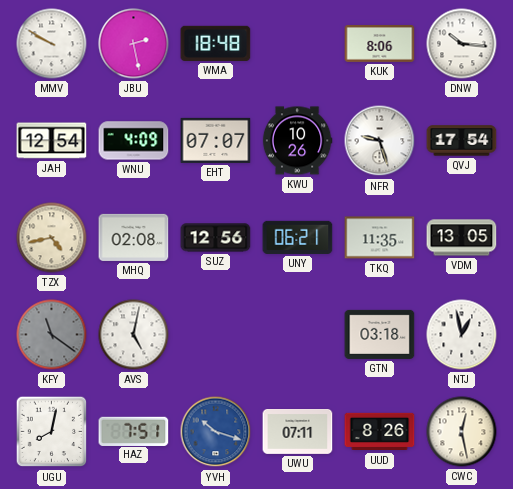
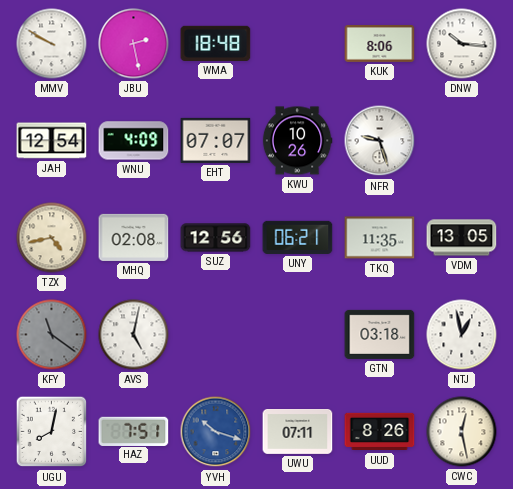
QVJ: 17:54 -> none (462, 141)
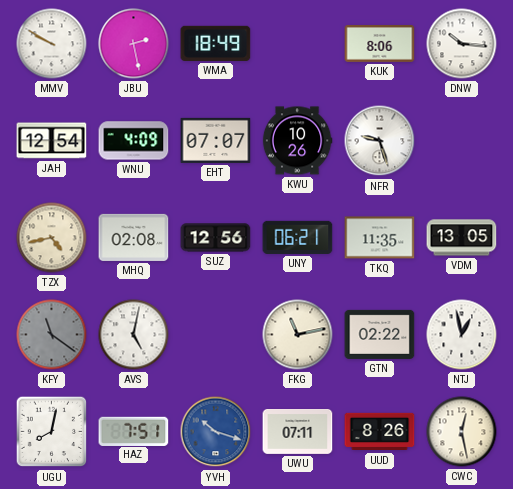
WMA: 18:48 -> 18:49 (216, 43)
FKG: none -> 11:13 (298, 335)
GTN: 03:18 -> 02:22 (380, 334)
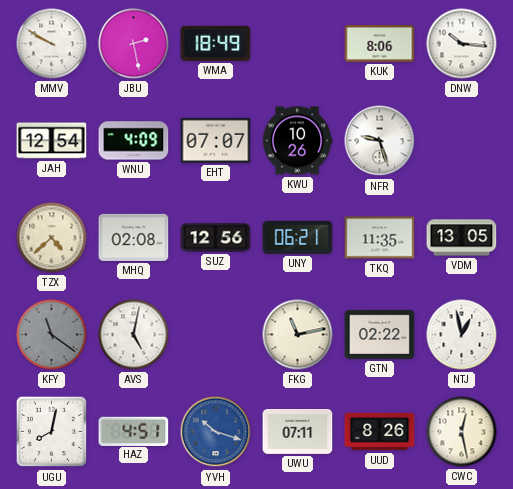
TZX: 4:43 -> 4:38 (52, 238)
HAZ: 7:51 -> 4:51 (134, 431)
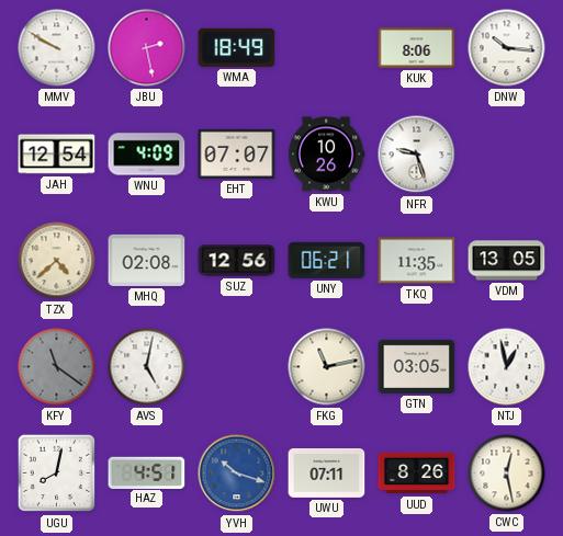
GTN: 02:22 -> 03:05 (417, 366)
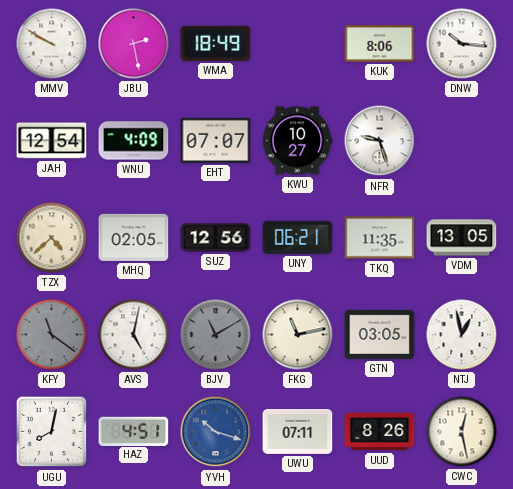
KWU: 10:26 -> 10:27 (297, 141)
MHQ: 02:08 -> 02:05 (134, 237)
BJV: none -> 11:10 (216, 335)
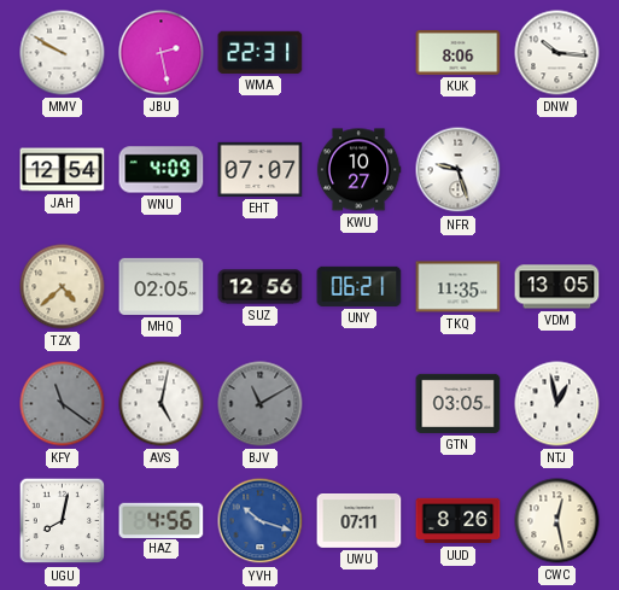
WMA: 18:49 -> 22:31 (261, 52)
FKG: 11:13 -> none (298, 335)
HAZ: 4:51 -> 4:56 (162, 520)
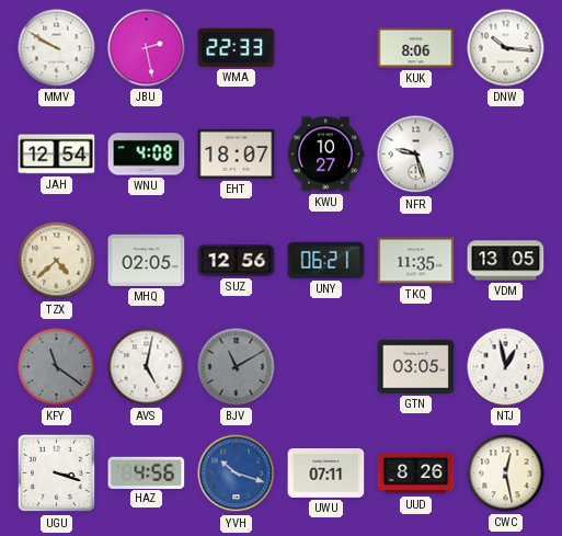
WMA: 22:31 -> 22:33 (237, 47)
WNU: 4:09 -> 4:08 (147, 155)
EHT: 07:07 -> 18:07 (237, 153)
UGU: 8:02 -> 3:18 (57, 474)
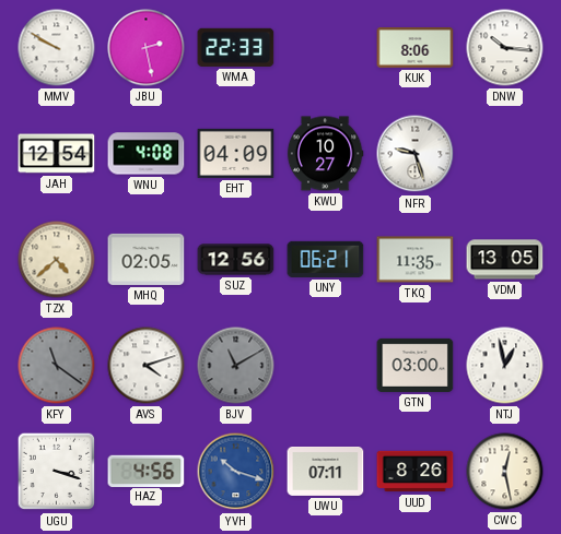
EHT: 18:07 -> 04:09 (236, 153)
AVS: 5:02 -> 4:12 (147, 366)
GTN: 03:05 -> 03:00 (416, 365)
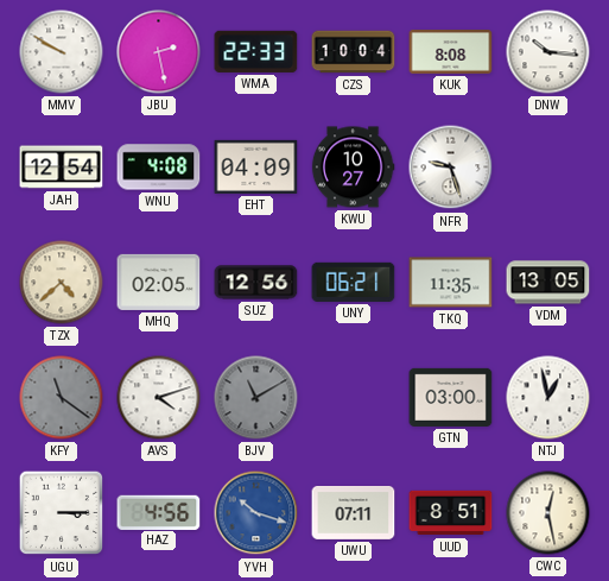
CZS: none -> 10:04 (354, 52)
KUK: 8:06 -> 8:08 (451, 52)
UGU: 3:18 -> 3:15 (62, 513)
UUD: 8:26 -> 8:51 (451, 513)
